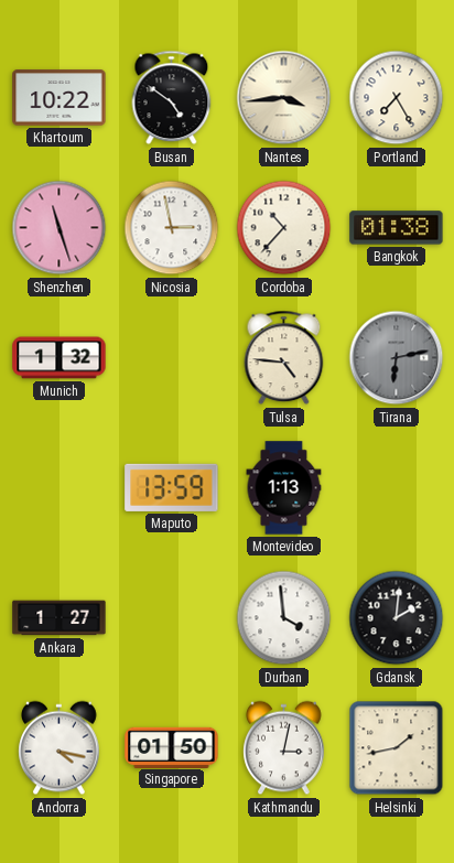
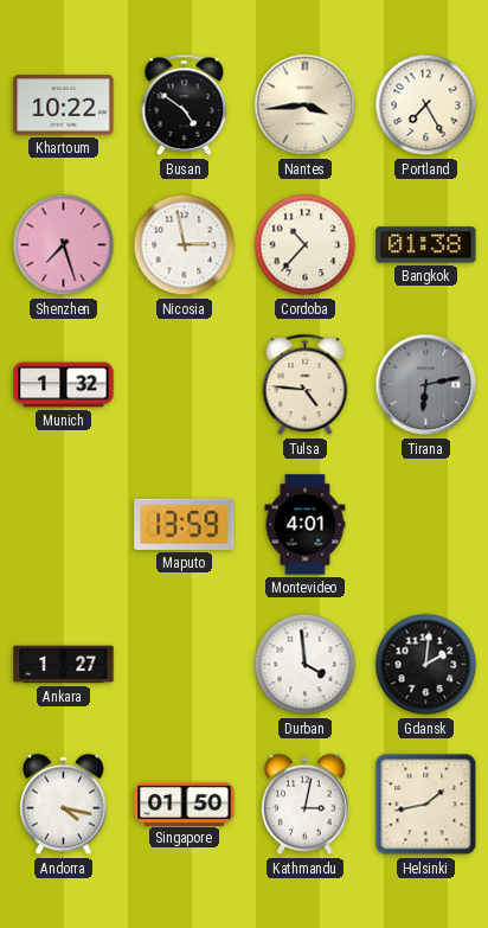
Shenzhen: 11:27 -> 7:27 (64, 245)
Montevideo: 1:13 -> 4:01 (306, 525)
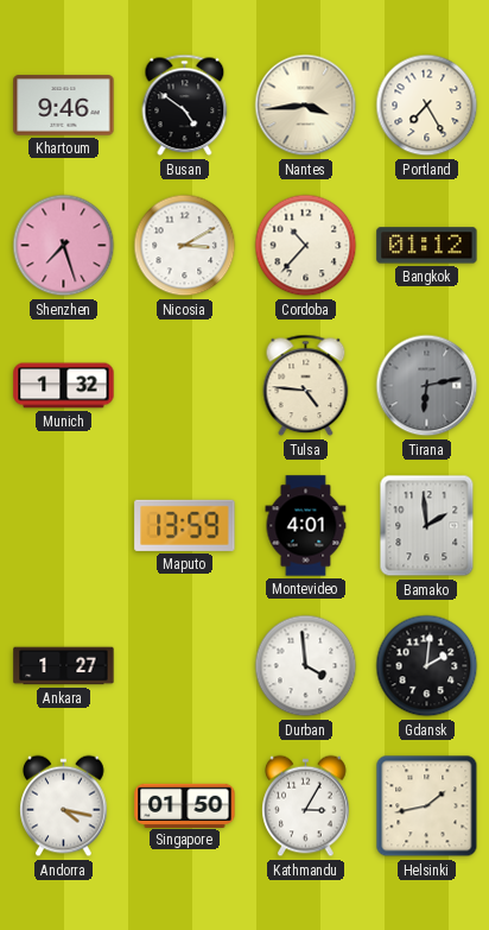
Khartoum: 10:22 -> 9:46 (64, 106)
Nicosia: 2:58 -> 3:10 (185, 246)
Bangkok: 01:38 -> 01:12 (427, 246)
Bamako: none -> 1:59 (427, 526)
Kathmandu: 3:02 -> 3:05 (306, 806)
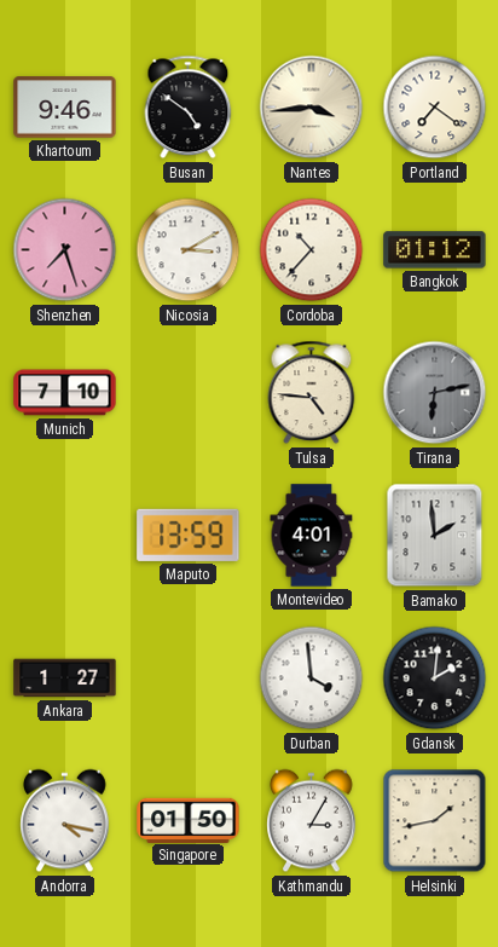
Portland: 7:25 -> 7:21 (435, 108)
Munich: 1:32 -> 7:10 (65, 393)
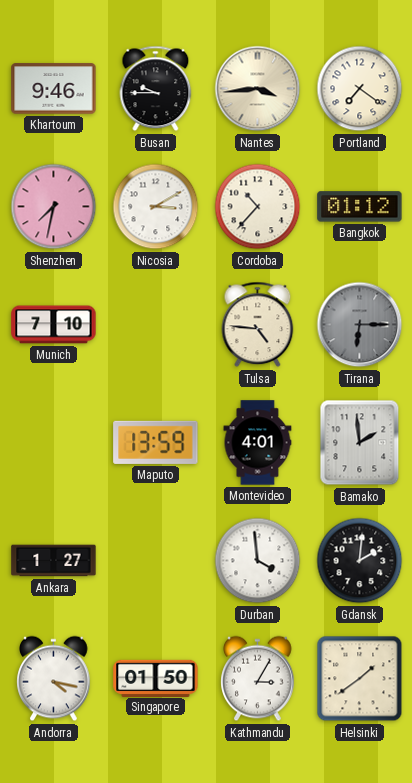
Busan: 4:51 -> 9:45 (156, 89)
Shenzhen: 7:27 -> 7:32 (54, 207)
Tirana: 6:13 -> 6:15 (360, 325)
Helsinki: 1:43 -> 1:39 (360, 679)
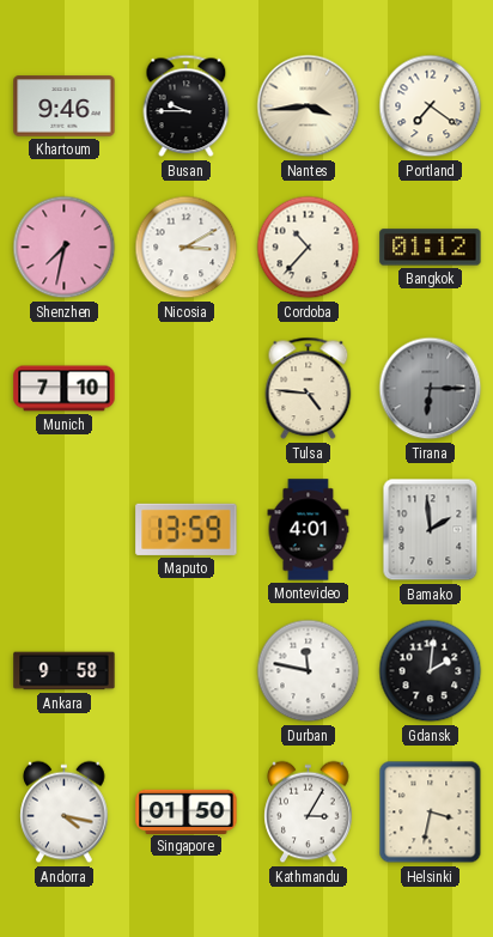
Ankara: 1:27 -> 9:58 (65, 671)
Durban: 3:59 -> 11:47 (309, 671)
Helsinki: 1:39 -> 3:32 (431, 813)
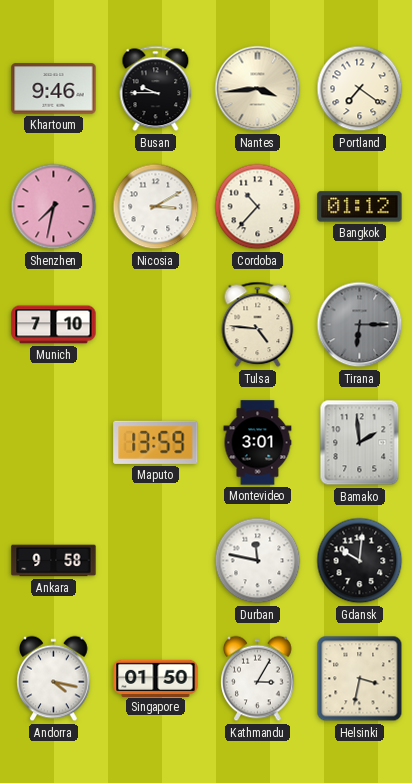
Montevideo: 4:01 -> 3:01 (258, 443)
Gdansk: 2:01 -> 10:01 (360, 561)
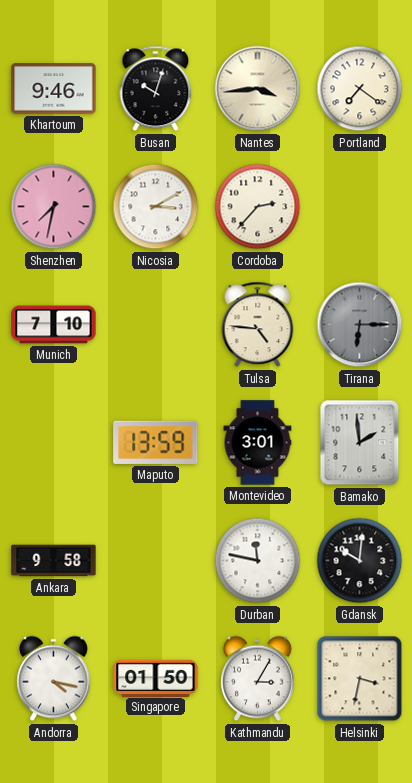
Busan: 9:45 -> 10:03 (156, 89)
Cordoba: 10:37 -> 2:37 (258, 207)
Bangkok: 01:12 -> none (360, 207)
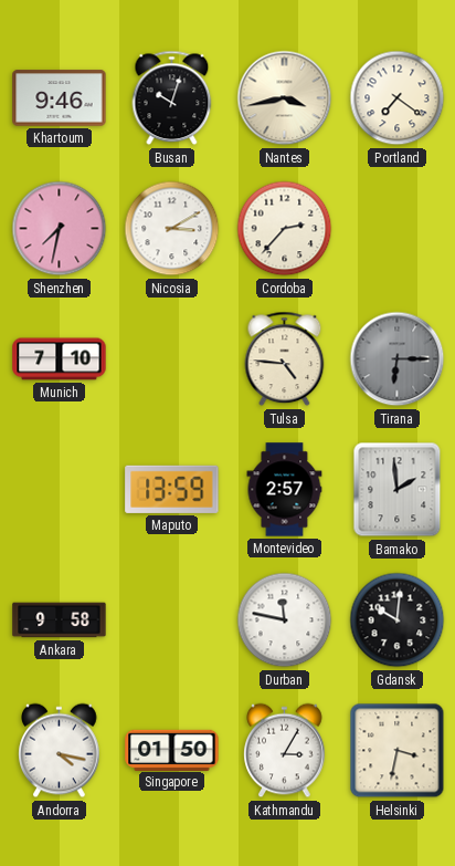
Nantes: 3:44 -> 3:43 (285, 98)
Montevideo: 3:01 -> 2:57 (285, 490)
